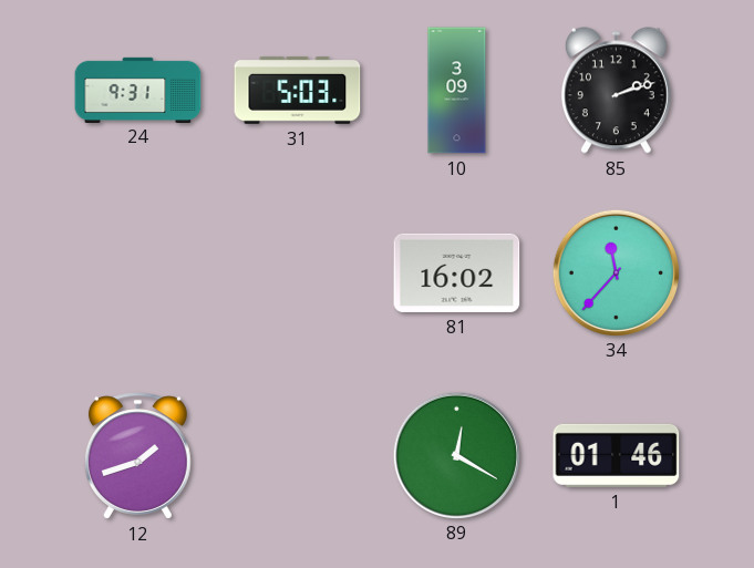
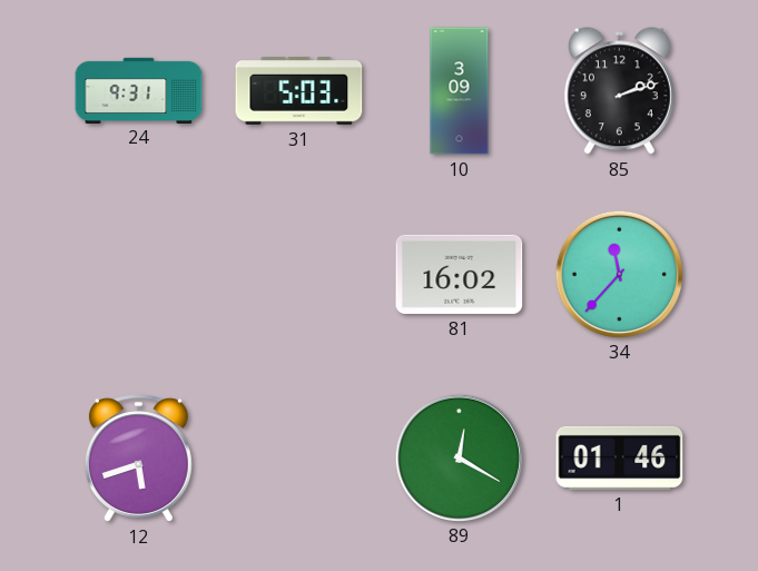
12: 1:42 -> 5:42 (138, 459)
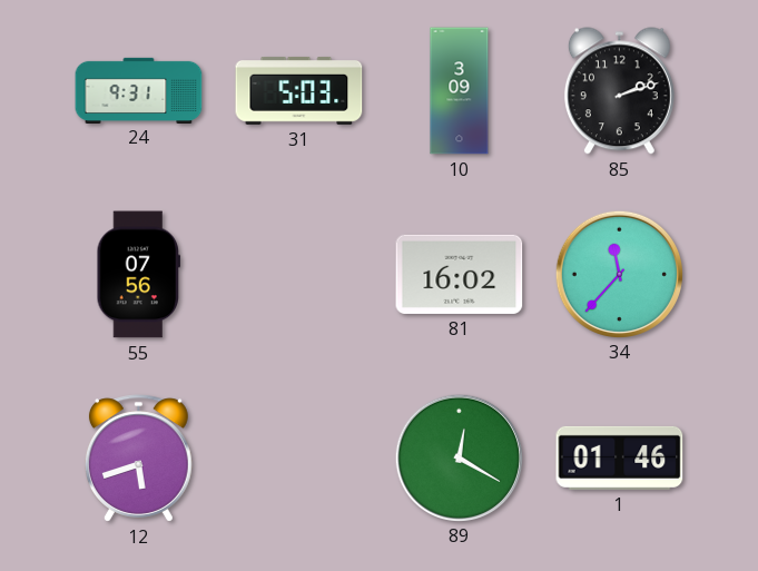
55: none -> 07:56 (139, 275)
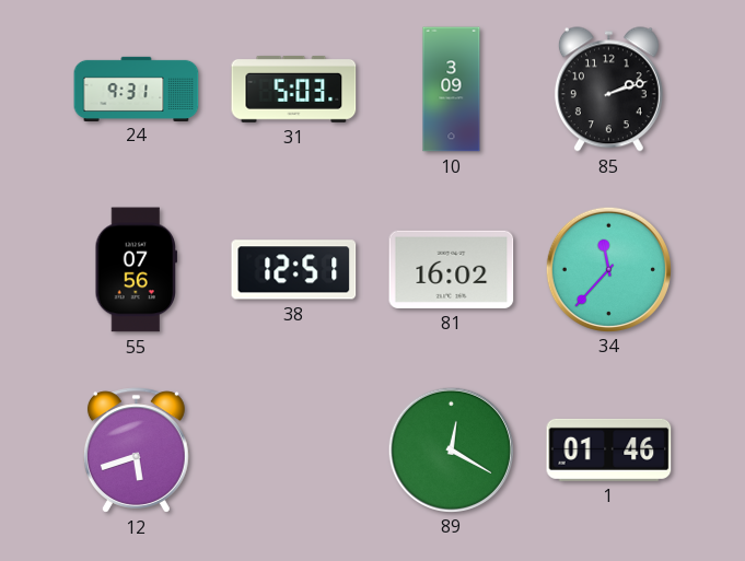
38: none -> 12:51 (294, 270)
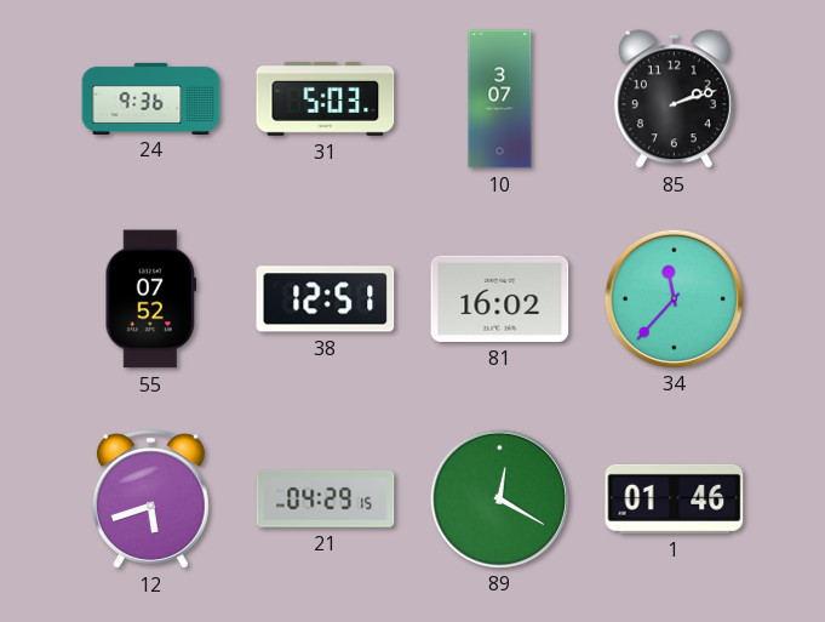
24: 9:31 -> 9:36 (151, 98)
10: 3:09 -> 3:07 (500, 99)
55: 07:56 -> 07:52 (151, 299)
21: none -> 04:29 (326, 498)
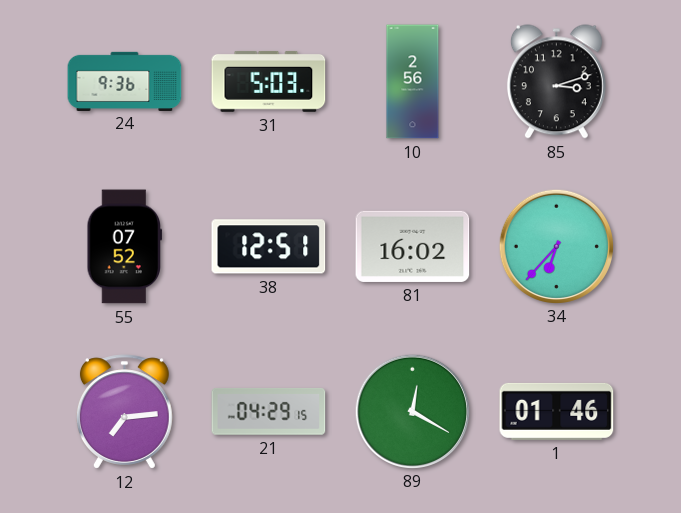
10: 3:07 -> 2:56 (413, 82)
85: 2:12 -> 3:12 (556, 82)
34: 11:37 -> 6:37 (556, 246)
12: 5:42 -> 7:14 (124, 412)
